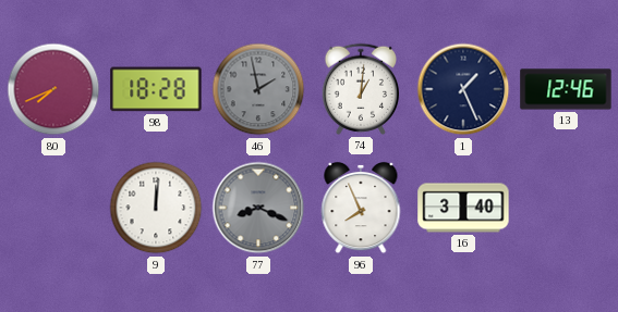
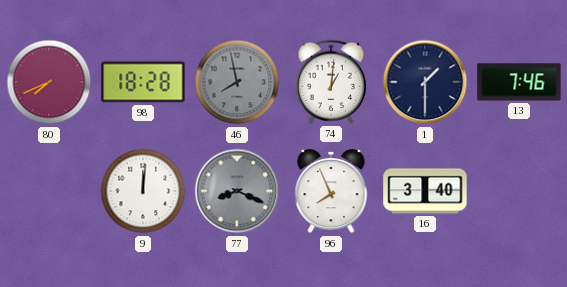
46: 1:58 -> 7:58 (237, 82)
1: 1:26 -> 1:30 (425, 82)
13: 12:46 -> 7:46 (519, 82)
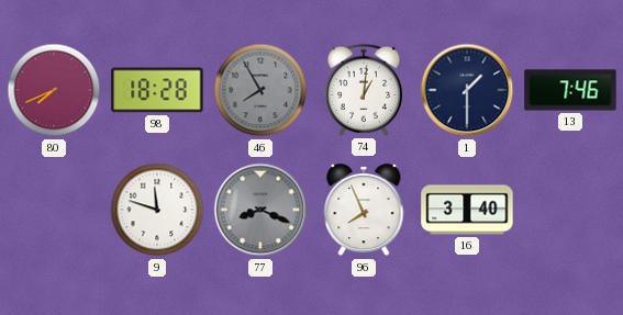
46: 7:58 -> 7:55 (260, 90)
9: 12:01 -> 11:48 (157, 210)
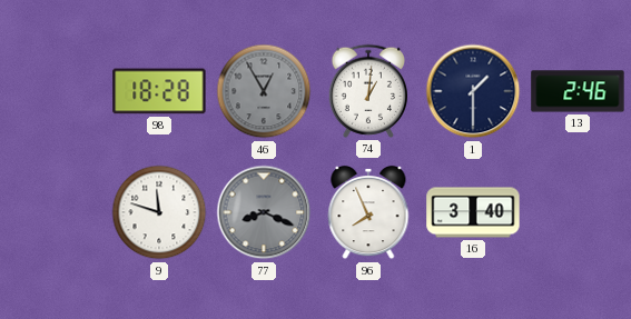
80: 7:41 -> none (54, 90)
46: 7:55 -> 12:55 (264, 91)
13: 7:46 -> 2:46 (578, 91)
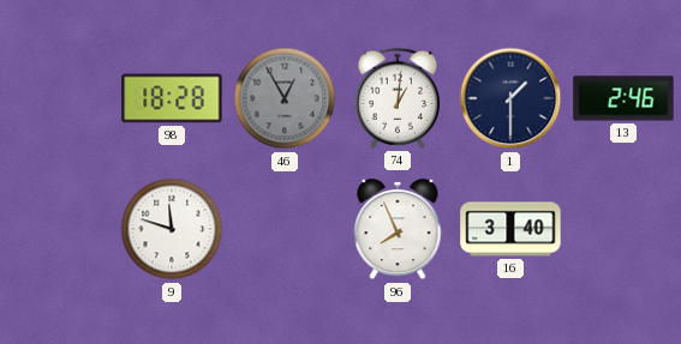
77: 8:19 -> none (264, 212)
